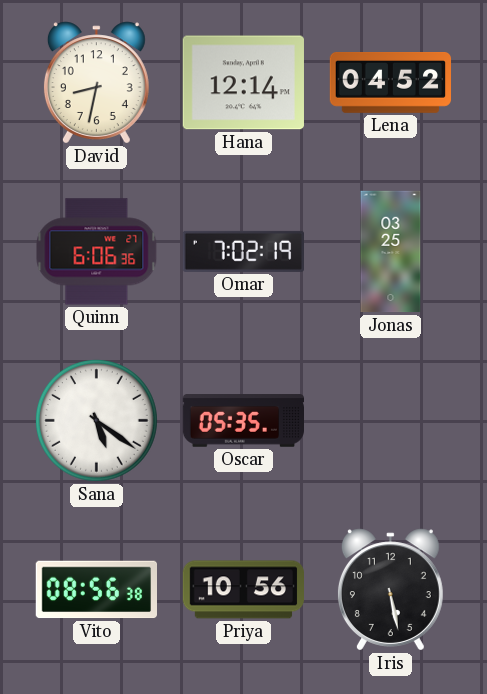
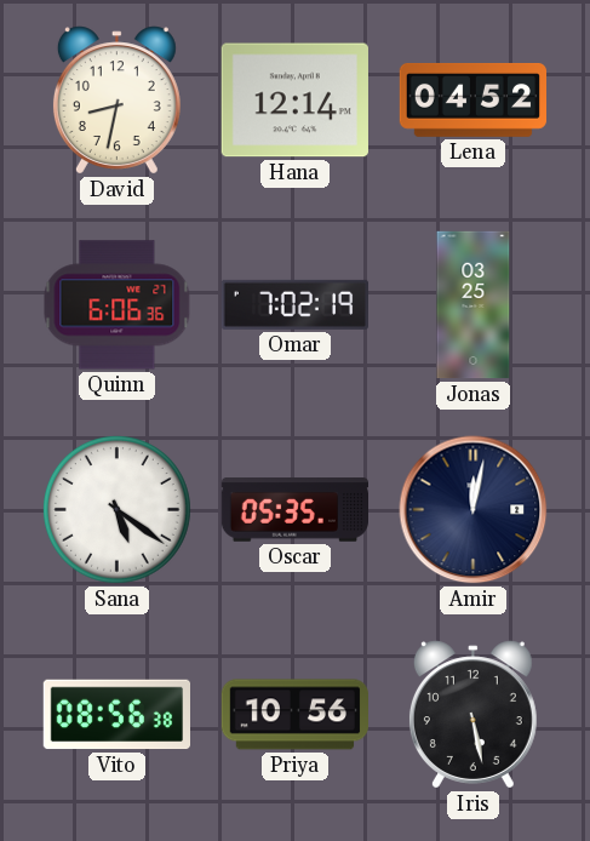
Amir: none -> 12:02 (474, 510)
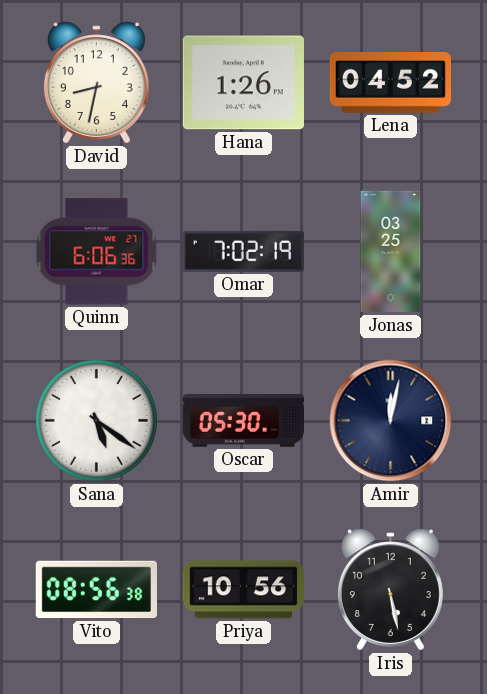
Hana: 12:14 -> 1:26 (243, 83)
Oscar: 05:35 -> 05:30 (243, 421)
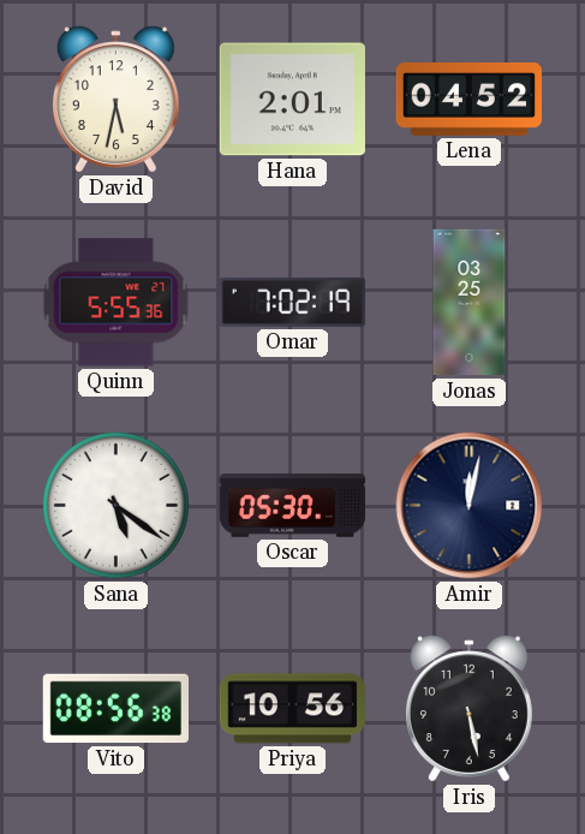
David: 8:32 -> 5:32 (115, 100)
Hana: 1:26 -> 2:01 (292, 100)
Quinn: 6:06 -> 5:55 (117, 303)
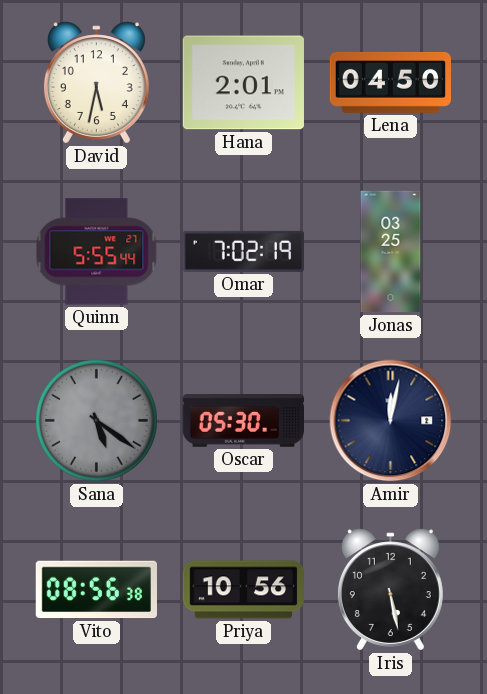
Lena: 04:52 -> 04:50 (391, 83)
Quinn: 5:55:36 -> 5:55:44 (97, 252)
Sana dial: white -> grey (96, 420)
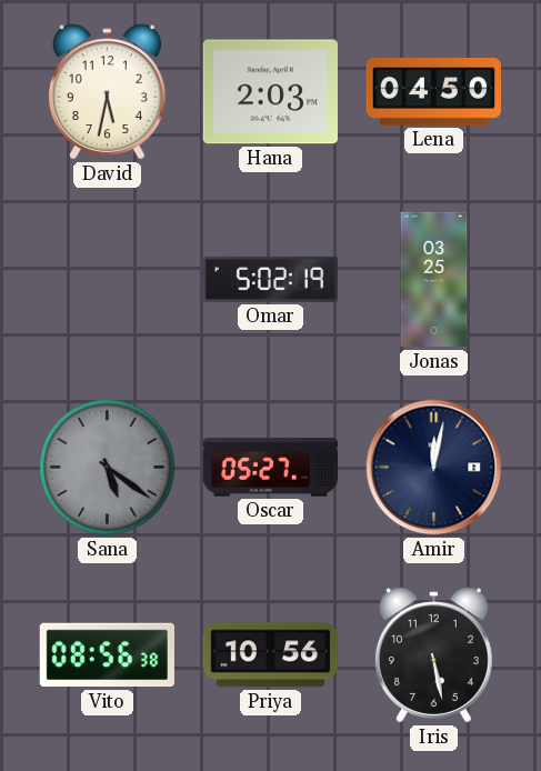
Hana: 2:01 -> 2:03 (270, 92)
Quinn: 5:55 -> none (97, 252)
Omar: 7:02 -> 5:02 (270, 279)
Oscar: 05:30 -> 05:27 (270, 468)
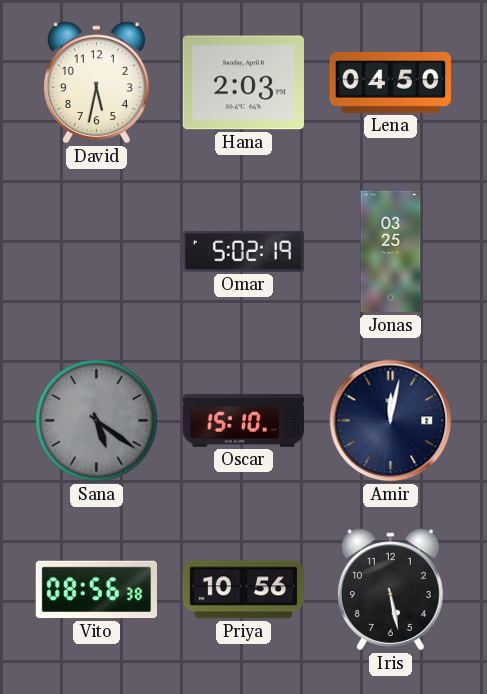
Oscar: 05:27 -> 15:10 (243, 421)
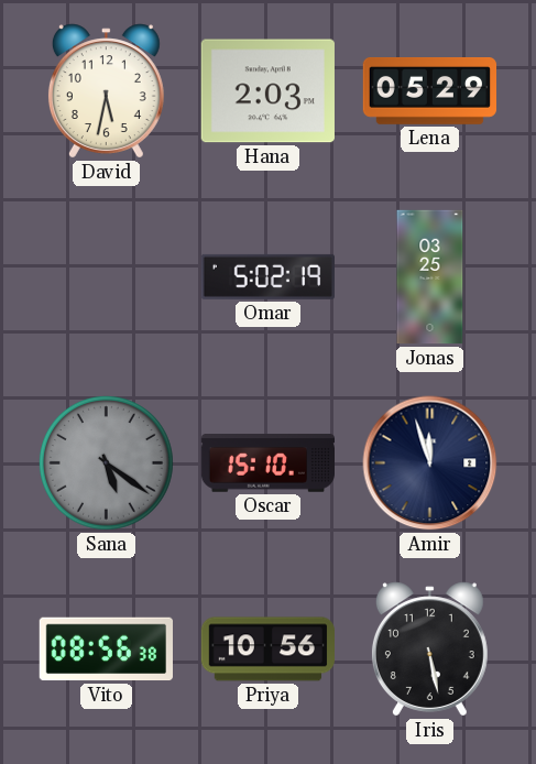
Lena: 04:50 -> 05:29 (430, 91)
Amir: 12:02 -> 11:57 (430, 463)
